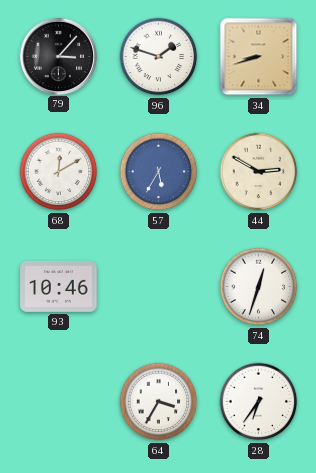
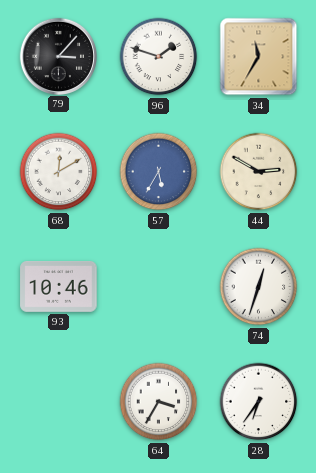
34: 8:42 -> 11:35 (259, 57)
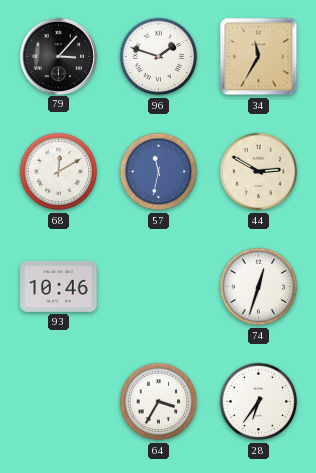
57: 5:35 -> 11:32 (159, 172)
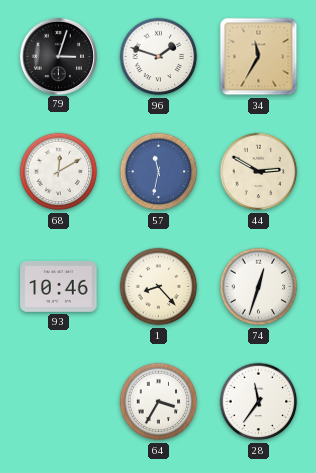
79: 3:07 -> 3:03 (58, 56)
1: none -> 8:23 (159, 287)
28: 6:36 -> 11:36 (259, 402)
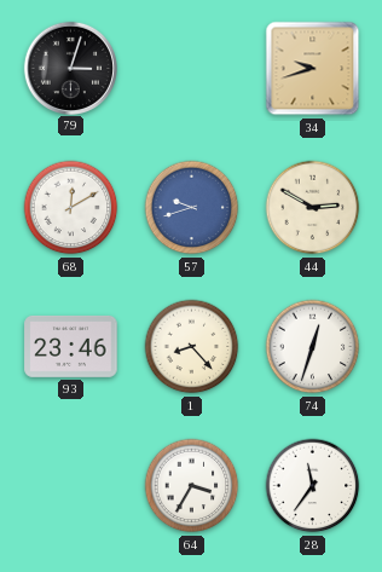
96: 1:48 -> none (159, 57)
34: 11:35 -> 9:42 (313, 69)
57: 11:32 -> 9:42 (192, 208)
93: 10:46 -> 23:46 (71, 346)
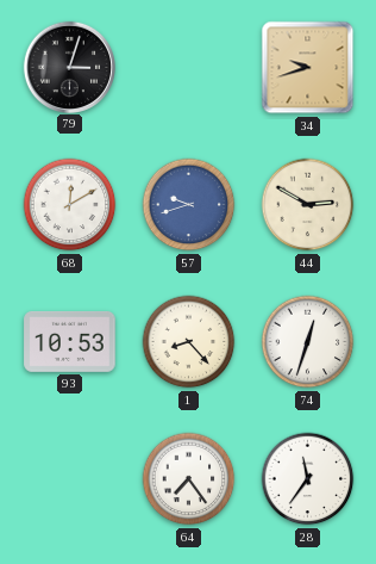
93: 23:46 -> 10:53 (70, 341)
64: 3:35 -> 7:24 (189, 479)
